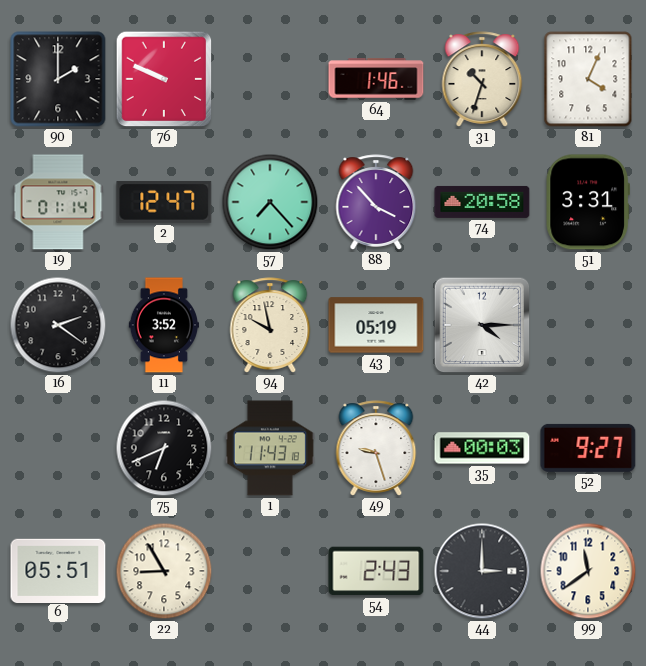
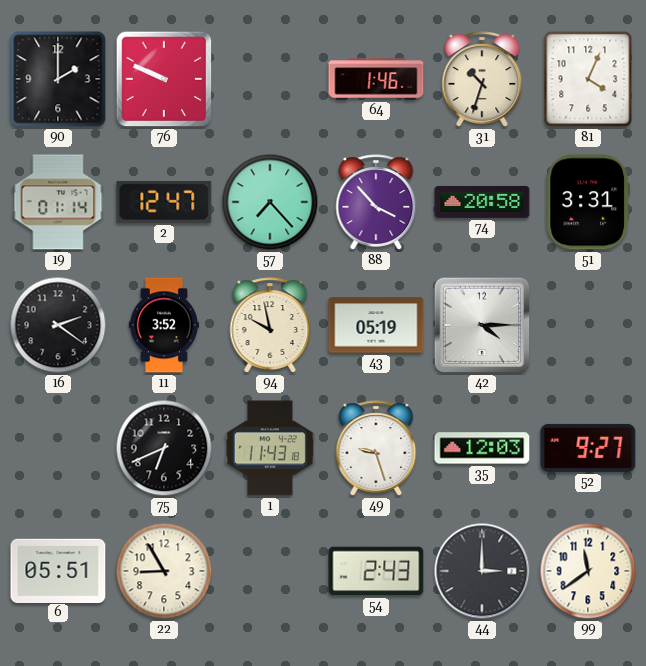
35: 00:03 -> 12:03 (482, 448)
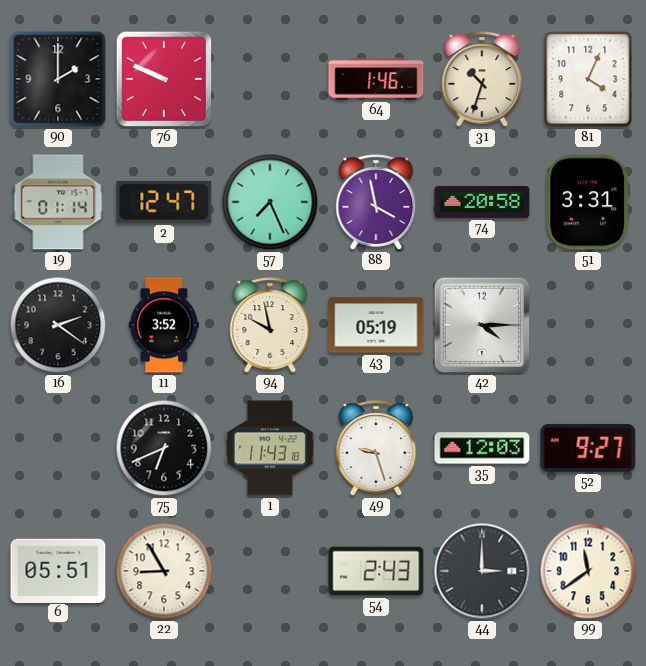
57: 7:23 -> 7:26 (270, 202)
88: 3:53 -> 3:58 (376, 202)
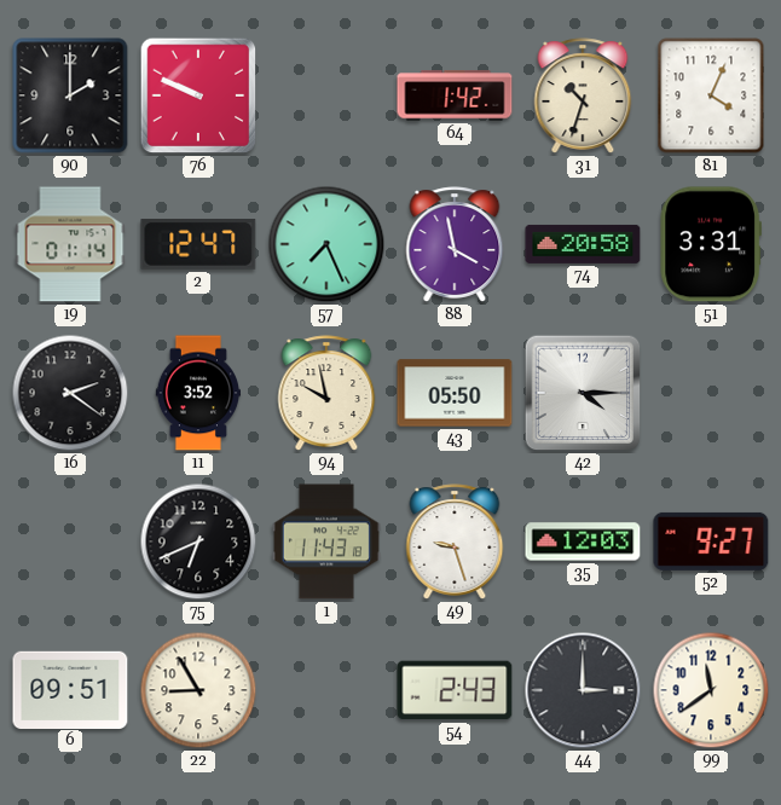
64: 1:46 -> 1:42 (455, 95)
43: 05:19 -> 05:50 (455, 393)
6: 05:51 -> 09:51 (70, 689)
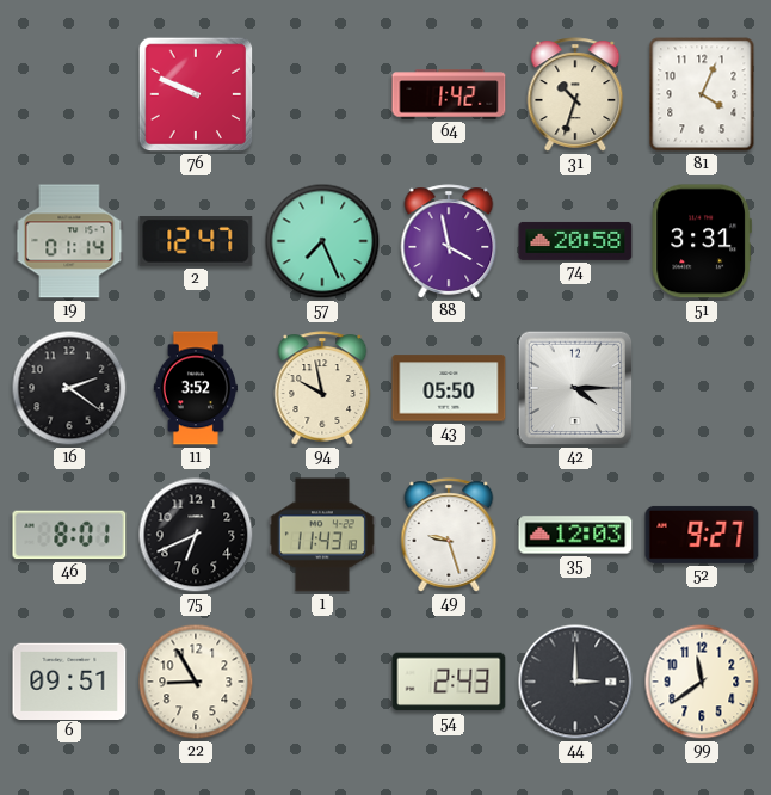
90: 2:00 -> none (70, 95)
46: none -> 8:01 (69, 535)
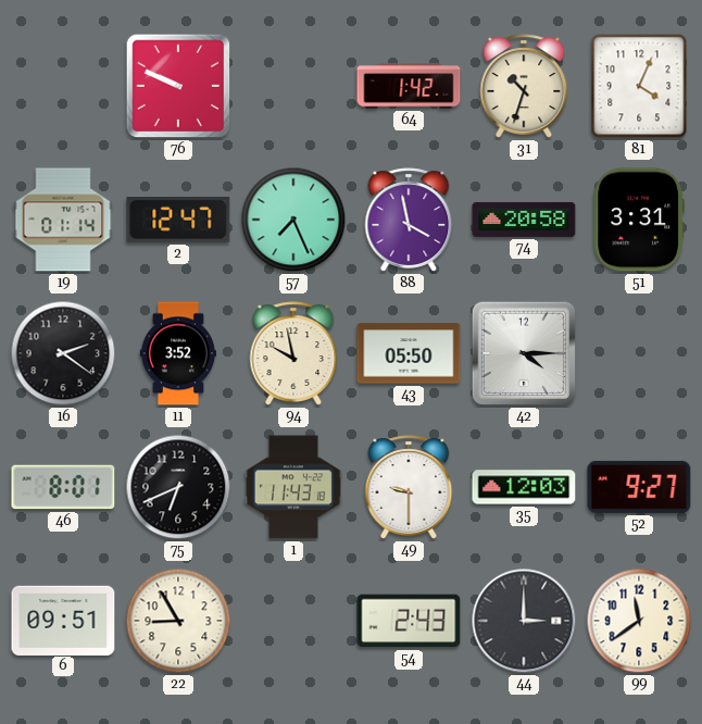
49: 9:27 -> 9:30 (409, 487)
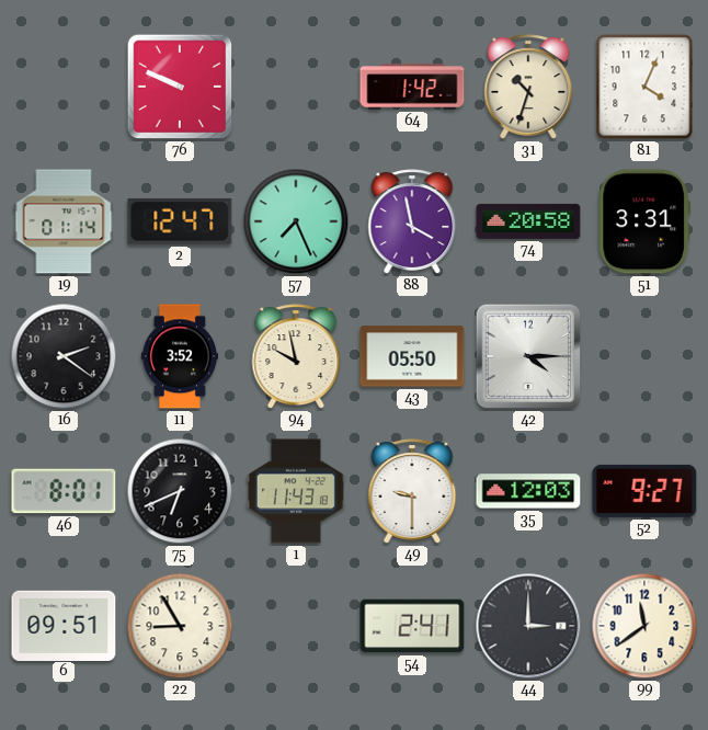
54: 2:43 -> 2:41 (412, 626)
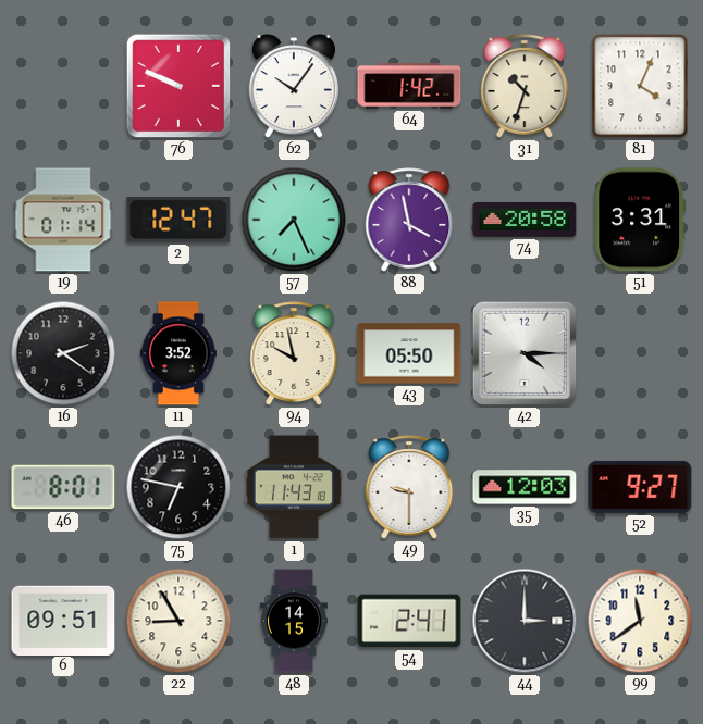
62: none -> 10:06 (294, 87)
75: 6:41 -> 6:47 (178, 487)
48: none -> 14:15 (294, 621)
